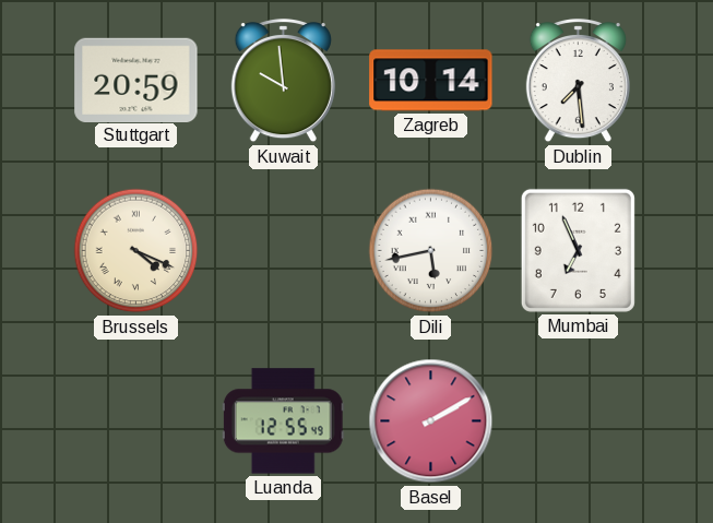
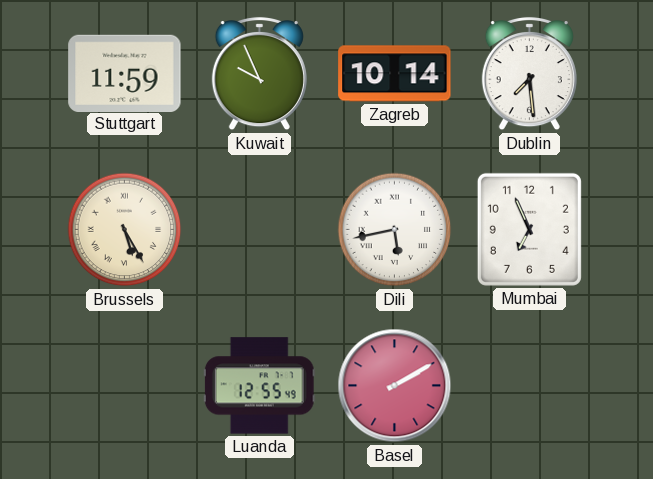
Stuttgart: 20:59 -> 11:59 (125, 73)
Kuwait: 9:59 -> 9:56 (259, 74)
Brussels: 4:19 -> 5:25 (125, 230)
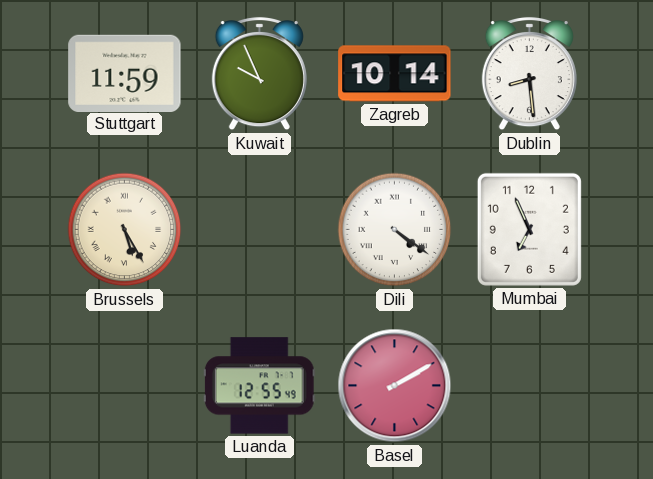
Dublin: 7:29 -> 8:29 (529, 74)
Dili: 5:43 -> 4:21 (395, 230)
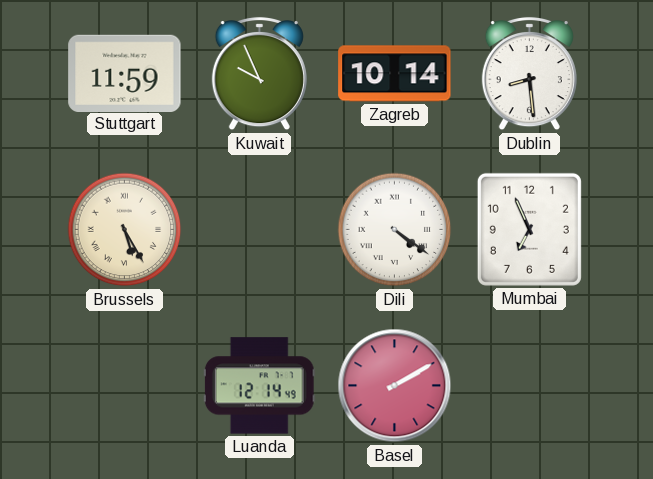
Luanda: 12:55 -> 12:14 (259, 386)
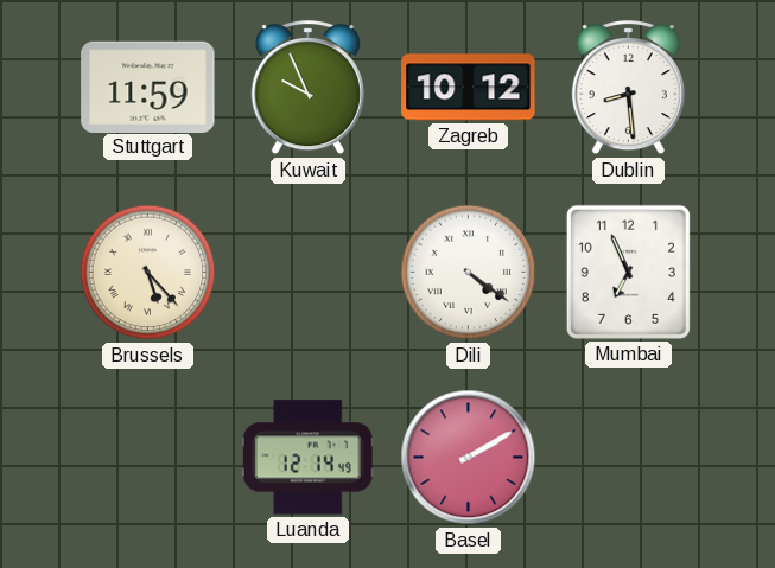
Zagreb: 10:14 -> 10:12 (469, 88)
Brussels: 5:25 -> 5:23 (148, 273)
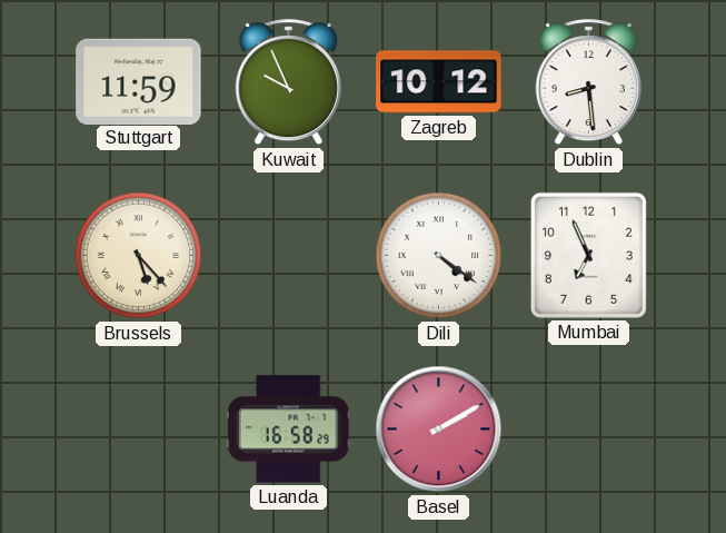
Luanda: 12:14 -> 16:58 (288, 430)
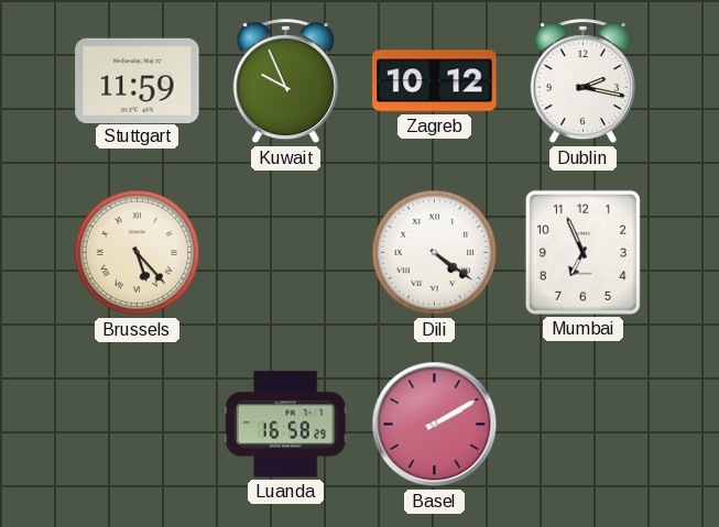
Dublin: 8:29 -> 2:17 (582, 81)
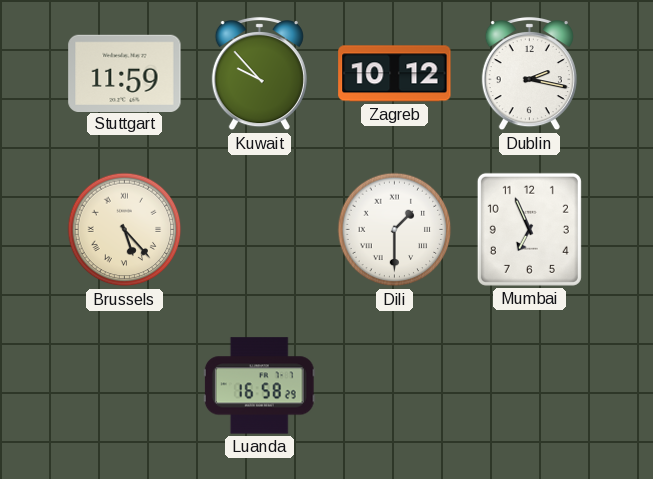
Kuwait: 9:56 -> 9:53 (259, 74)
Dili: 4:21 -> 1:30 (395, 230)
Basel: 2:10 -> none (435, 425)
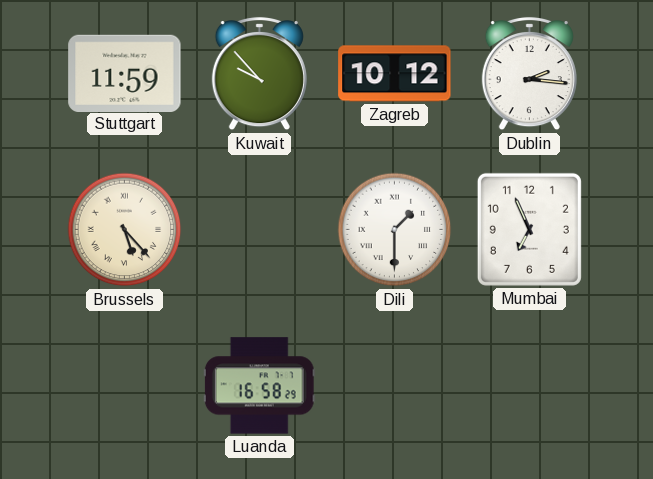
Dublin: 2:17 -> 2:16 (529, 74)
